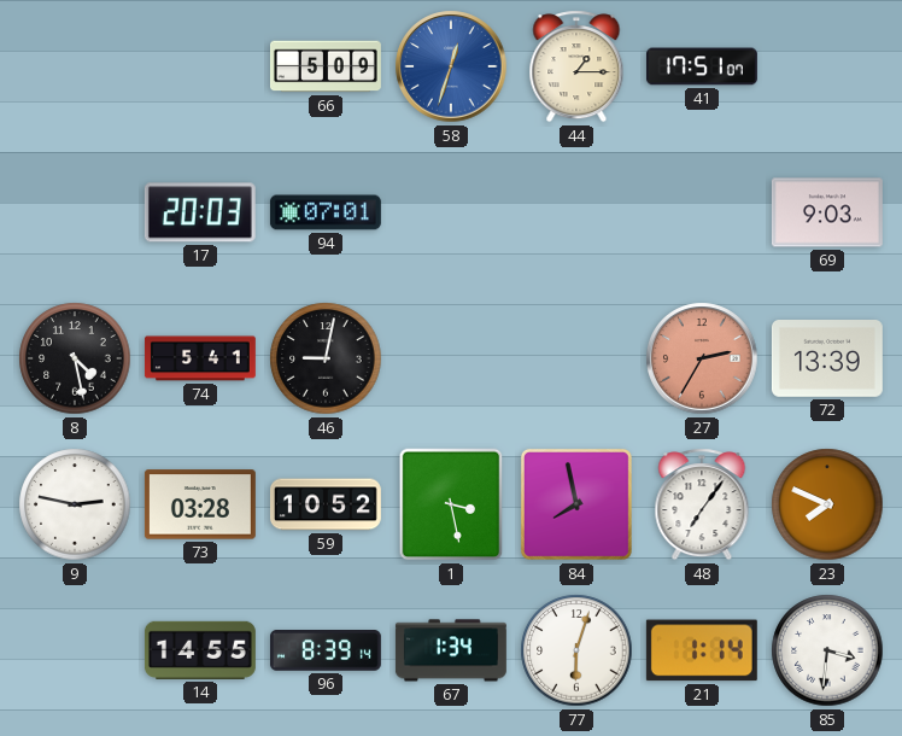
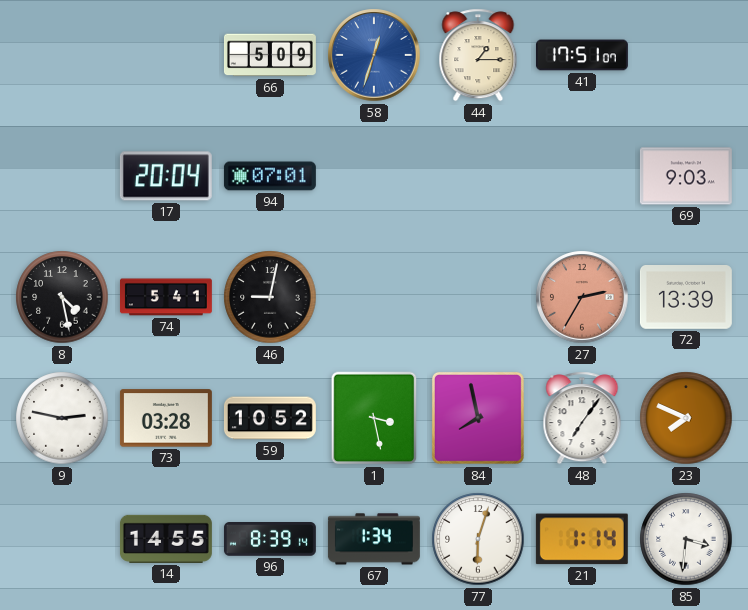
17: 20:03 -> 20:04 (166, 176)
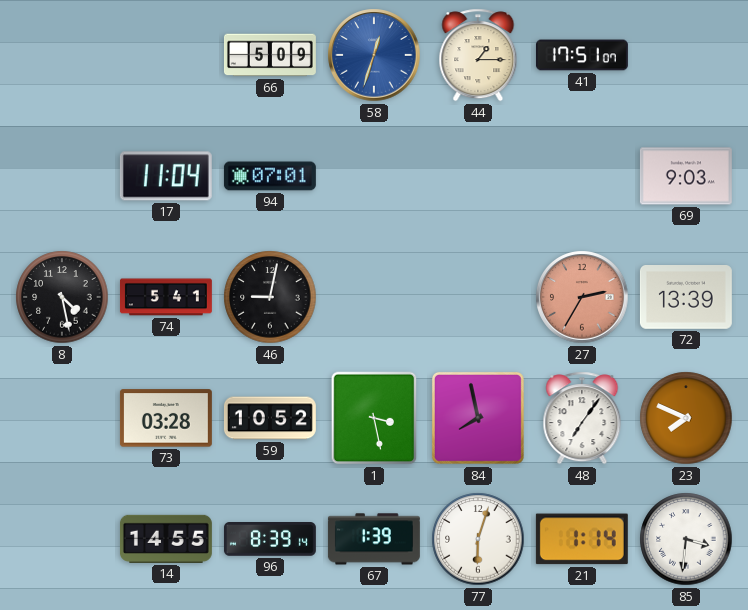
17: 20:04 -> 11:04 (166, 176)
9: 2:47 -> none (62, 418)
67: 1:34 -> 1:39 (374, 539)
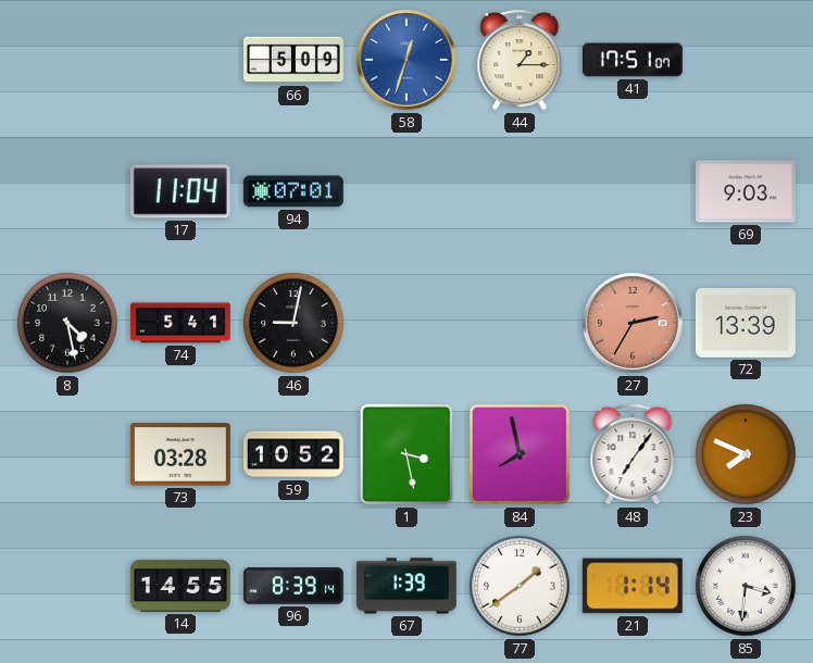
77: 6:03 -> 1:39 (520, 586)
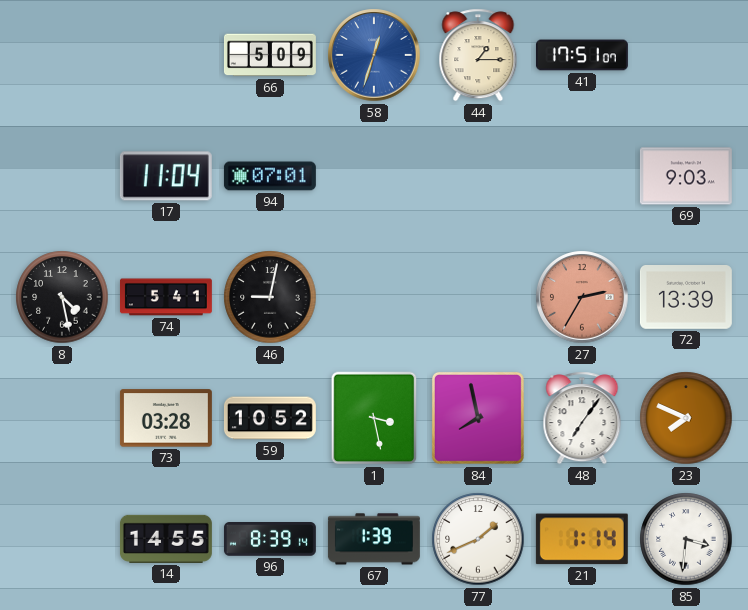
77: 1:39 -> 1:41 (478, 539)
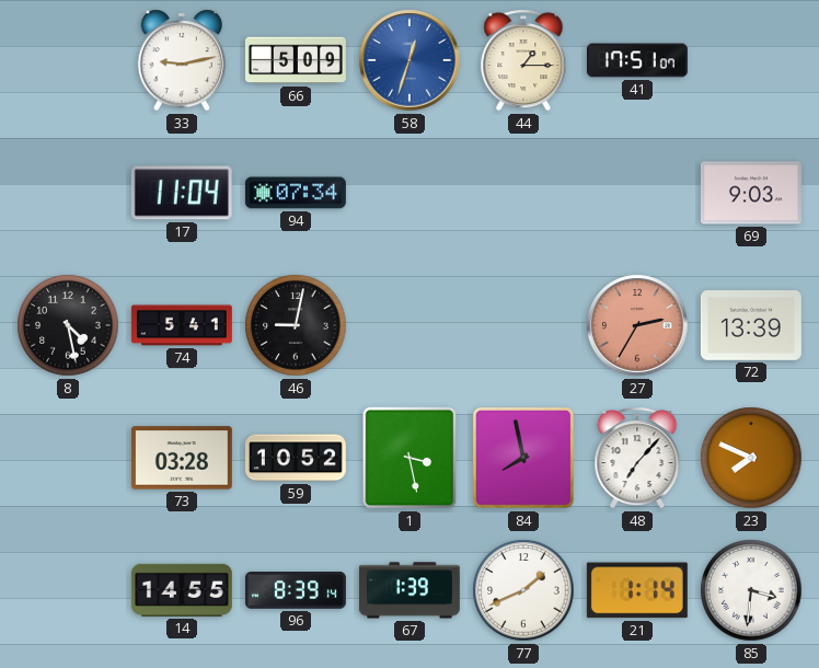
33: none -> 9:13 (181, 60)
94: 07:01 -> 07:34 (296, 193)
48: 7:06 -> 7:07 (637, 458)
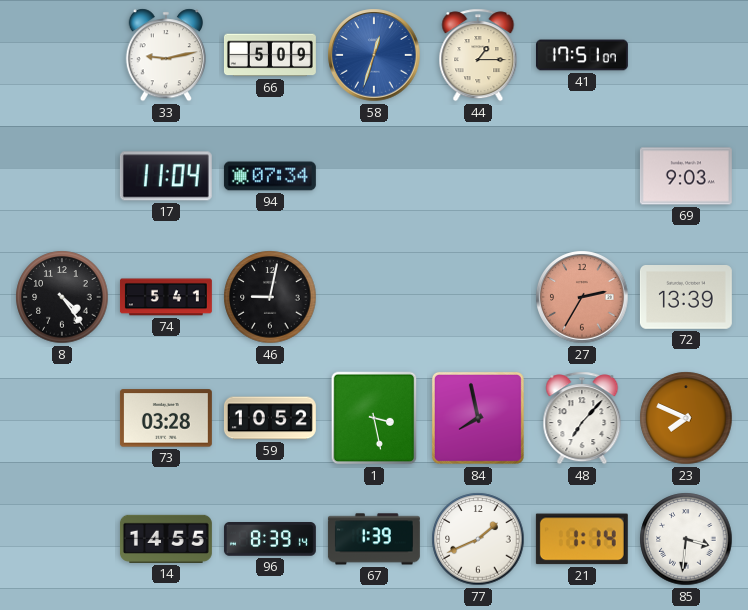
8: 4:28 -> 4:24 (62, 297)
